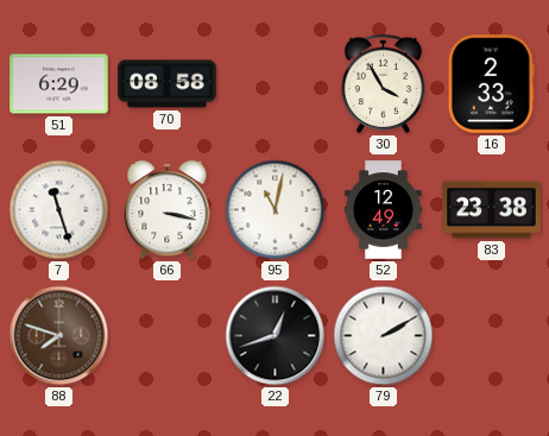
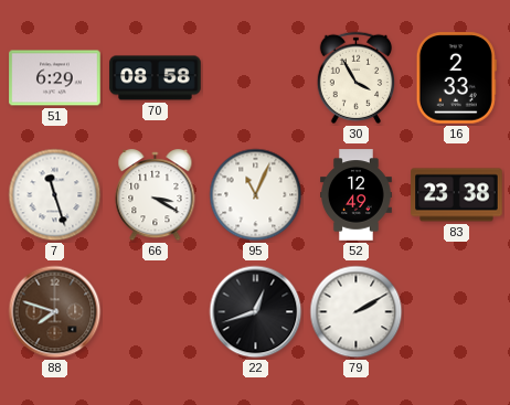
66: 3:17 -> 3:20 (156, 195)
95: 11:02 -> 11:04 (256, 195)
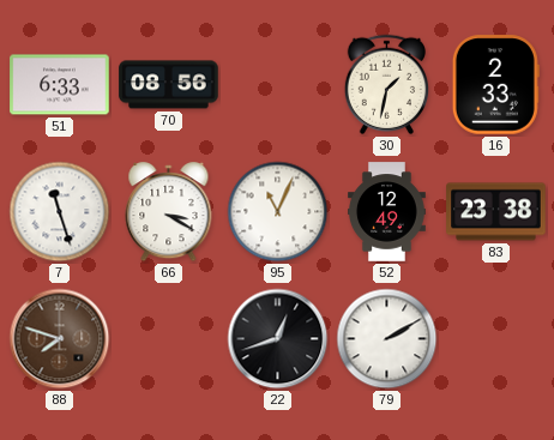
51: 6:29 -> 6:33 (60, 85)
70: 08:58 -> 08:56 (169, 85)
30: 3:55 -> 1:32 (386, 84)
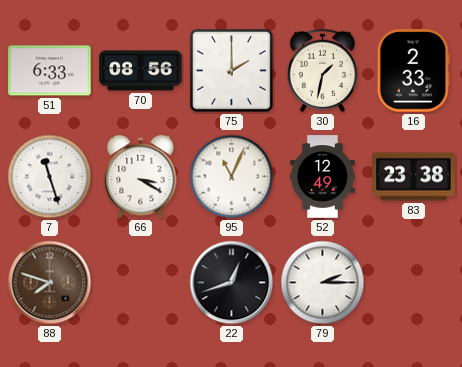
75: none -> 2:00 (231, 70)
79: 2:10 -> 2:15 (323, 283)
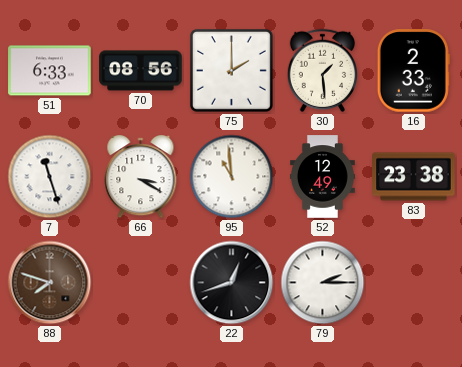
30: 1:32 -> 1:29 (322, 70)
95: 11:04 -> 10:59 (232, 177)
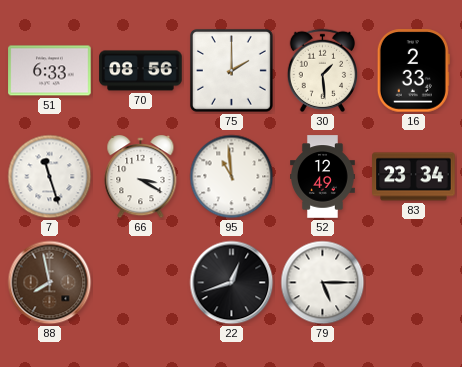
83: 23:38 -> 23:34 (414, 177)
88: 7:48 -> 7:58 (50, 283)
79: 2:15 -> 5:15 (323, 283)
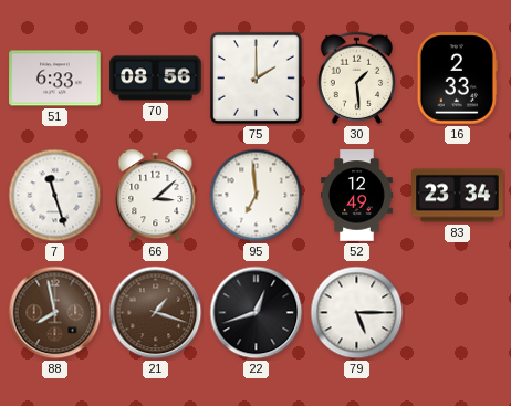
66: 3:20 -> 3:08 (156, 196)
95: 10:59 -> 6:59 (257, 196)
21: none -> 1:18 (156, 313)
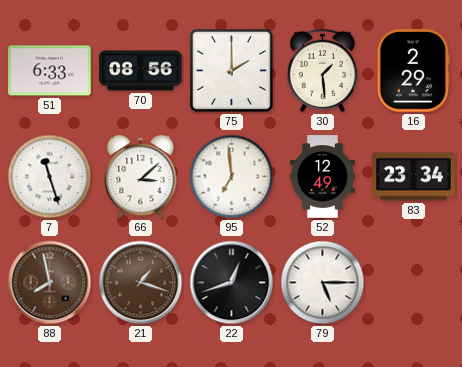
16: 2:33 -> 2:29 (413, 71)
